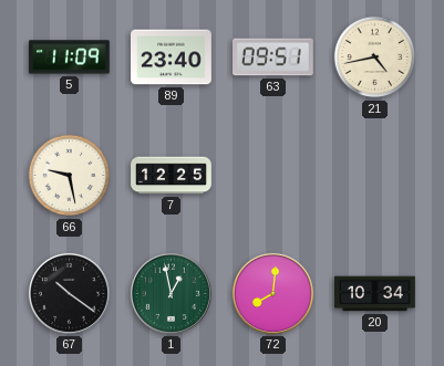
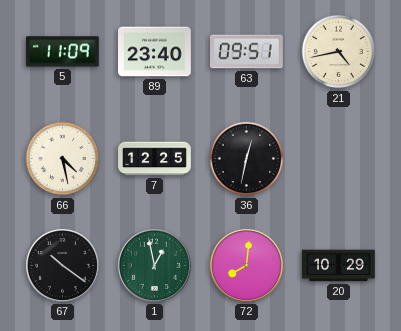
66: 9:28 -> 4:28 (63, 159)
36: none -> 12:32 (247, 159)
20: 10:34 -> 10:29 (339, 266)
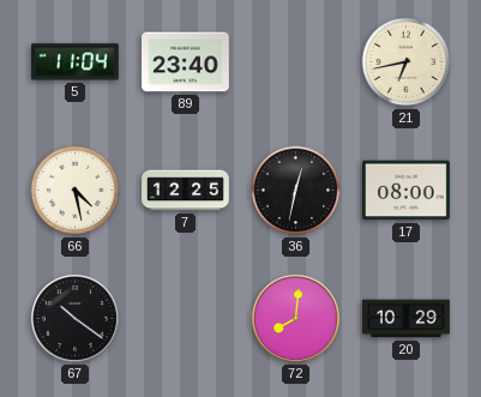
5: 11:09 -> 11:04 (76, 62)
63: 09:51 -> none (247, 52)
21: 4:43 -> 6:43 (407, 62)
17: none -> 08:00 (407, 191)
1: 12:58 -> none (154, 265)
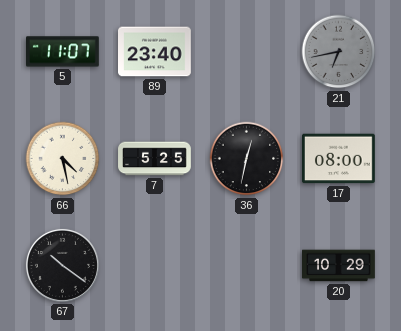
5: 11:04 -> 11:07 (63, 52)
21 dial: cream -> grey (339, 52)
7: 12:25 -> 5:25 (155, 159)
72: 8:01 -> none (295, 318)
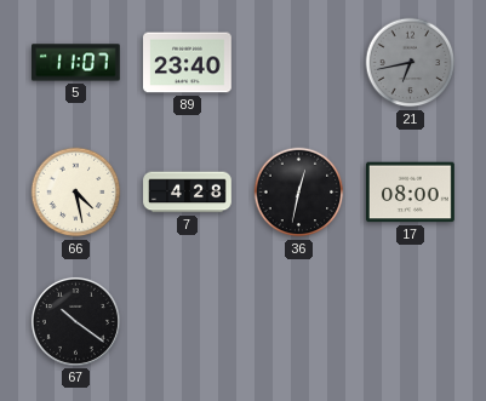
7: 5:25 -> 4:28 (188, 193)
20: 10:29 -> none (339, 266)
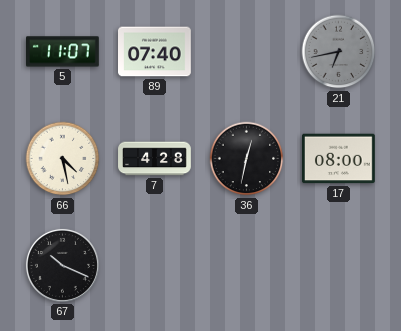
89: 23:40 -> 07:40 (155, 52)
67: 10:21 -> 10:19 (62, 265)
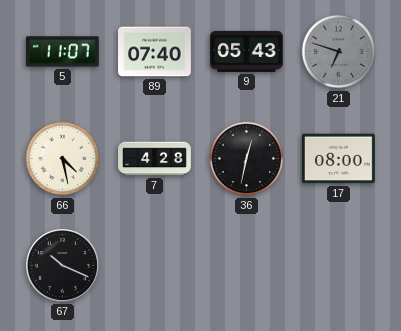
9: none -> 05:43 (247, 51)
21: 6:43 -> 6:48 (339, 52)
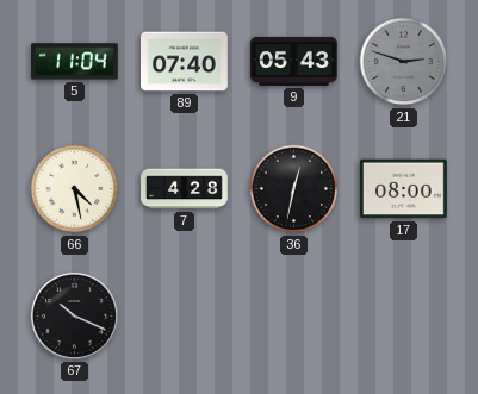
5: 11:07 -> 11:04 (75, 62)
21: 6:48 -> 2:48 (404, 62)
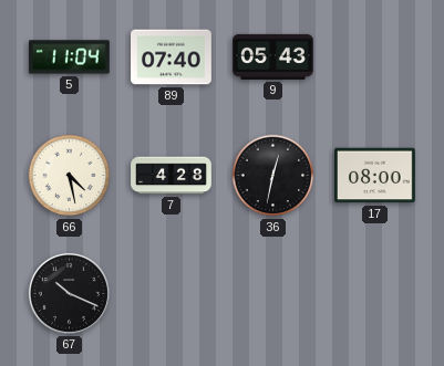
21: 2:48 -> none (404, 62)
